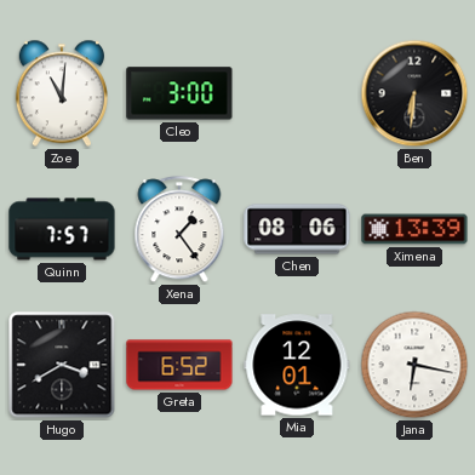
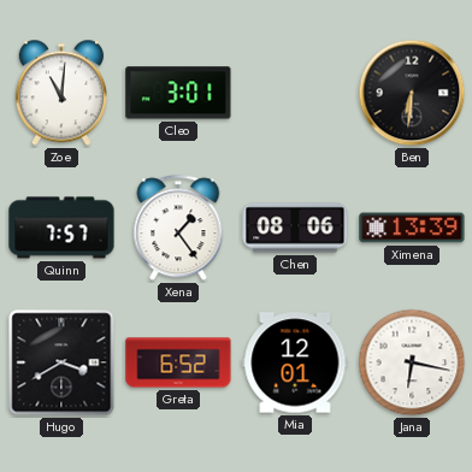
Cleo: 3:00 -> 3:01 (178, 93)
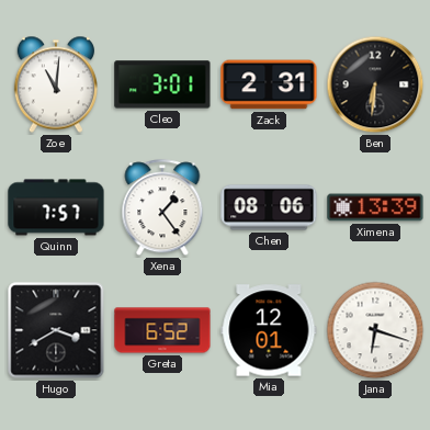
Zack: none -> 2:31 (269, 84)
Jana: 6:17 -> 6:18 (375, 330)
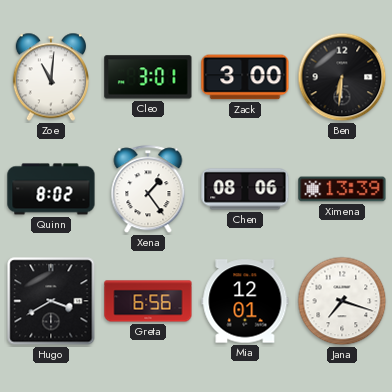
Zack: 2:31 -> 3:00 (245, 77)
Quinn: 7:57 -> 8:02 (51, 189)
Greta: 6:52 -> 6:56 (148, 301)
Jana: 6:18 -> 7:18 (342, 301)
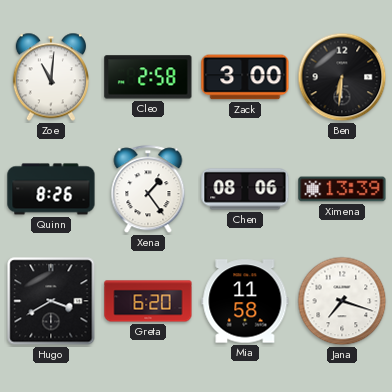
Cleo: 3:01 -> 2:58 (148, 77)
Quinn: 8:02 -> 8:26 (51, 189)
Greta: 6:56 -> 6:20 (148, 301)
Mia: 12:01 -> 11:58 (245, 301)
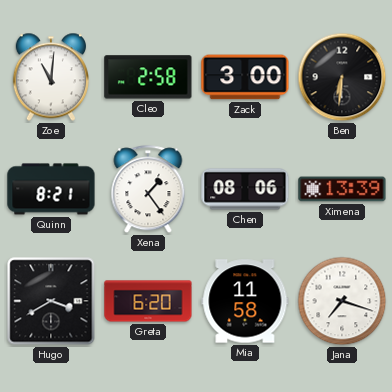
Quinn: 8:26 -> 8:21 (51, 189)
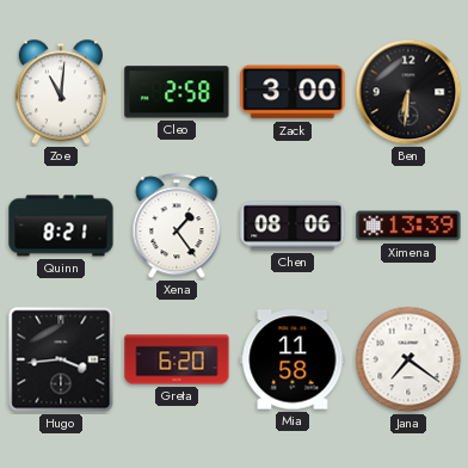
Hugo: 3:40 -> 3:44 (61, 359)
Jana: 7:18 -> 7:21 (408, 359)
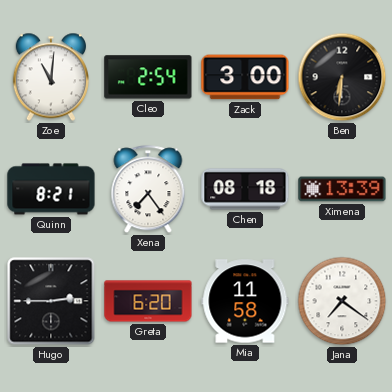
Cleo: 2:58 -> 2:54 (148, 77)
Xena: 1:24 -> 7:24 (148, 190)
Chen: 08:06 -> 08:18 (245, 189)
Hugo: 3:44 -> 2:45 (51, 301)
